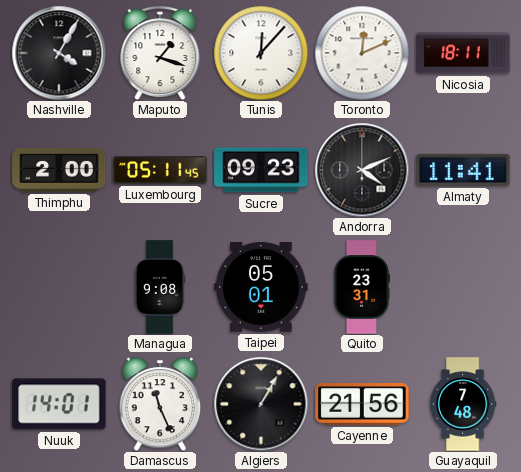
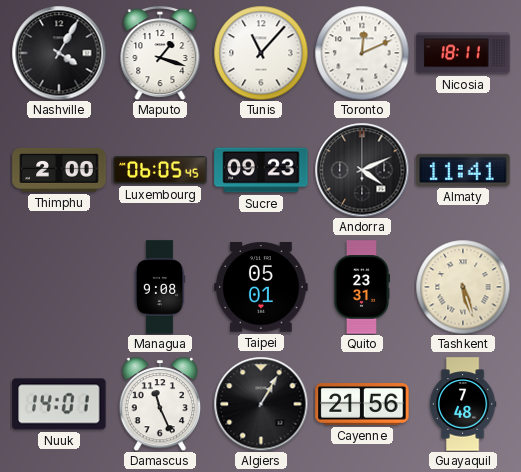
Tunis: 12:07 -> 11:07 (261, 53)
Luxembourg: 05:11 -> 06:05 (160, 170)
Tashkent: none -> 5:27 (463, 287)
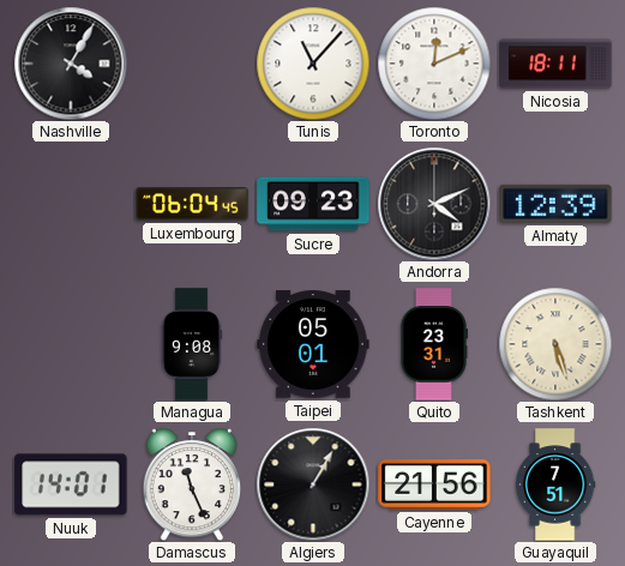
Maputo: 1:18 -> none (160, 53)
Thimphu: 2:00 -> none (59, 170)
Luxembourg: 06:05 -> 06:04 (192, 204)
Almaty: 11:41 -> 12:39 (555, 204)
Guayaquil: 7:48 -> 7:51 (555, 484)
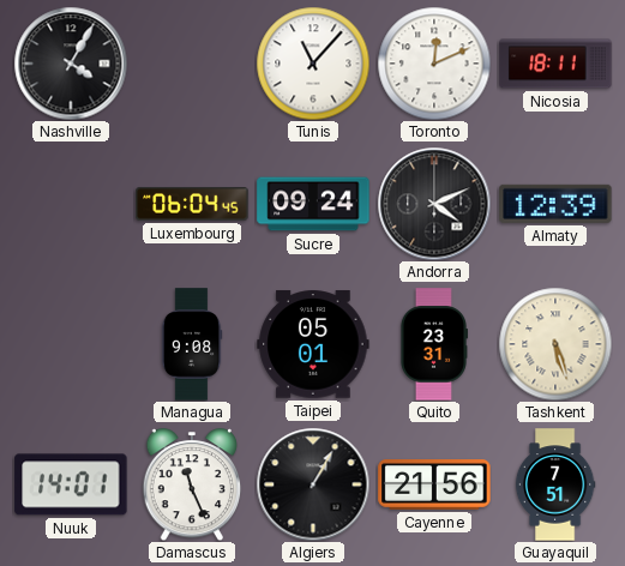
Sucre: 09:23 -> 09:24 (313, 204)
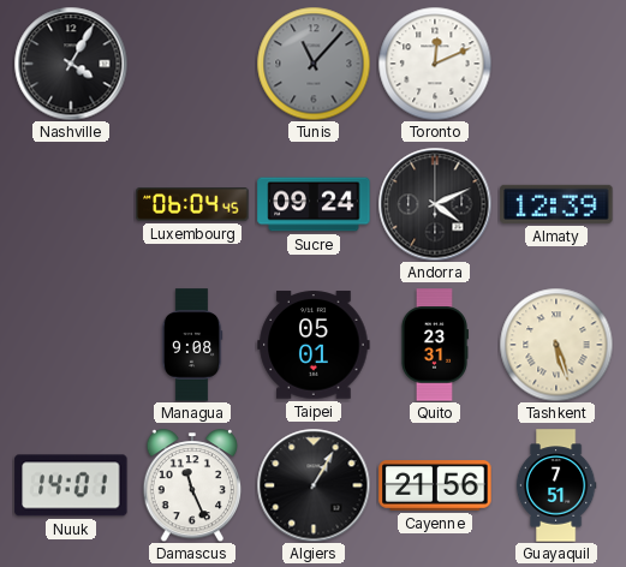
Tunis dial: white -> grey (314, 64)
Nicosia: 18:11 -> none (555, 64)
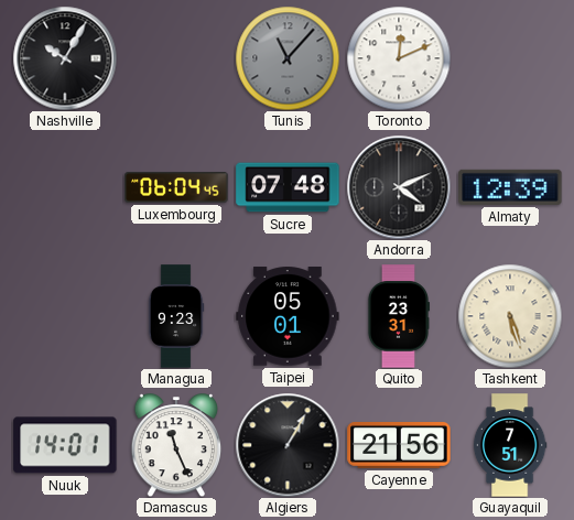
Nashville: 4:05 -> 10:05 (65, 58)
Sucre: 09:24 -> 07:48 (288, 187)
Managua: 9:08 -> 9:23 (176, 316)
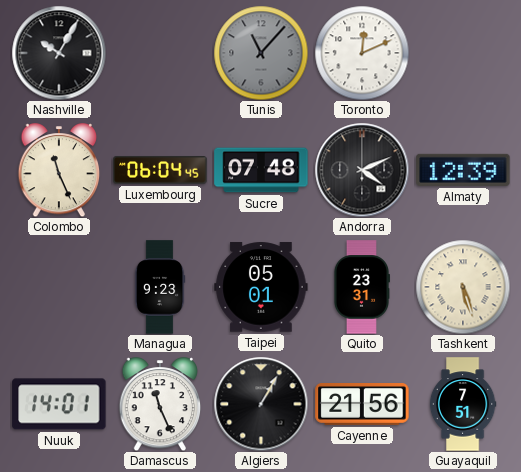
Colombo: none -> 11:26 (59, 170)
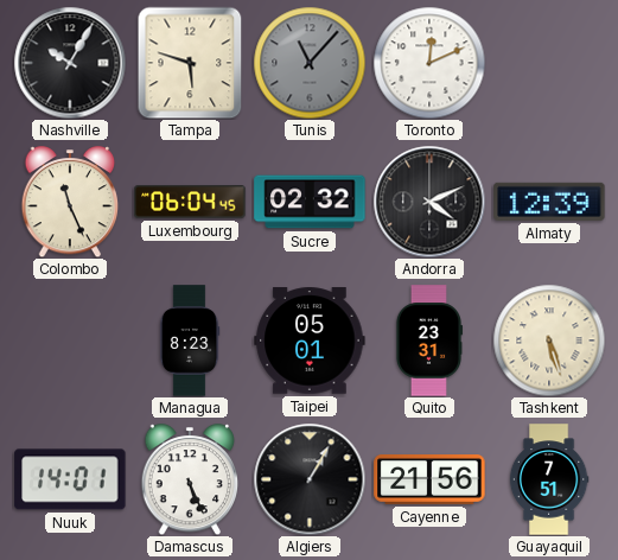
Tampa: none -> 5:48 (190, 63)
Sucre: 07:48 -> 02:32 (310, 202)
Managua: 9:23 -> 8:23 (190, 341)
Damascus: 11:26 -> 5:26 (190, 479)
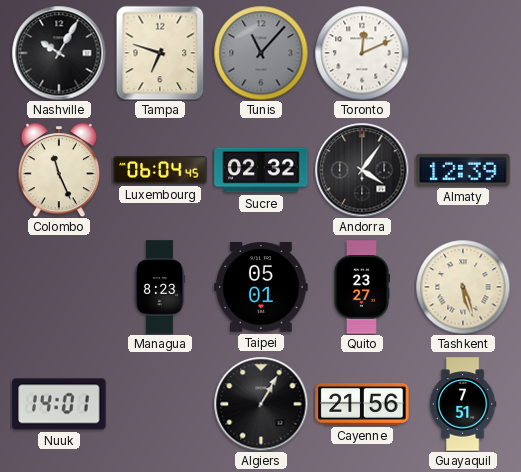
Tampa: 5:48 -> 6:48 (160, 53)
Andorra: 4:11 -> 4:06 (362, 170)
Quito: 23:31 -> 23:27 (361, 287)
Damascus: 5:26 -> none (190, 479)
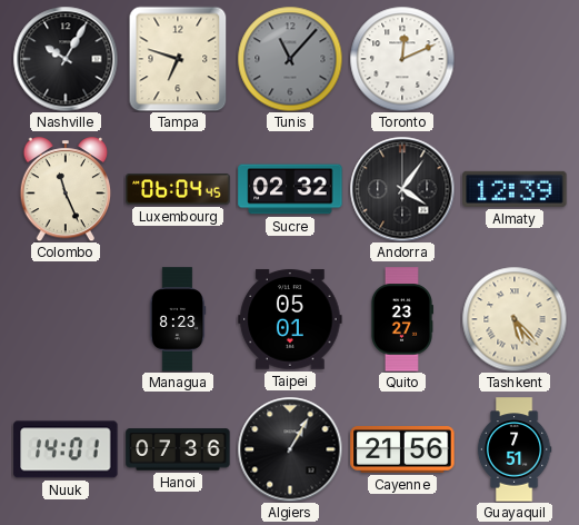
Tashkent: 5:27 -> 5:23 (515, 319)
Hanoi: none -> 07:36 (178, 449)
